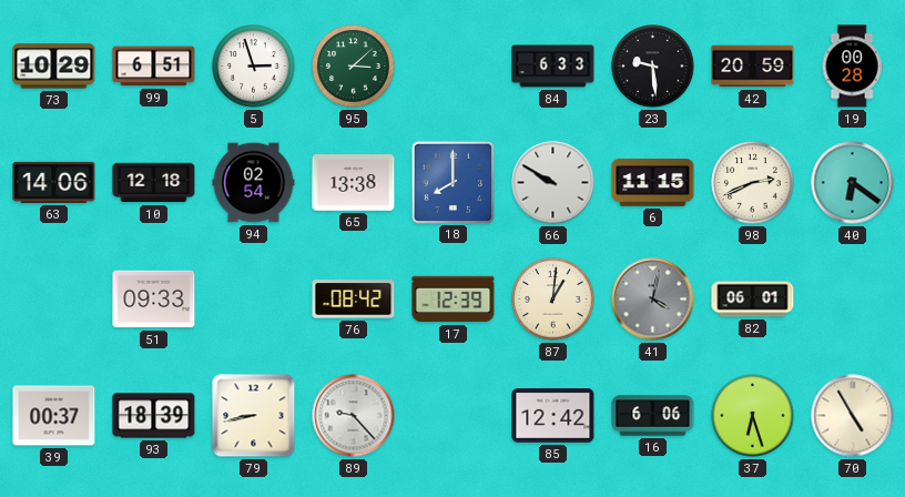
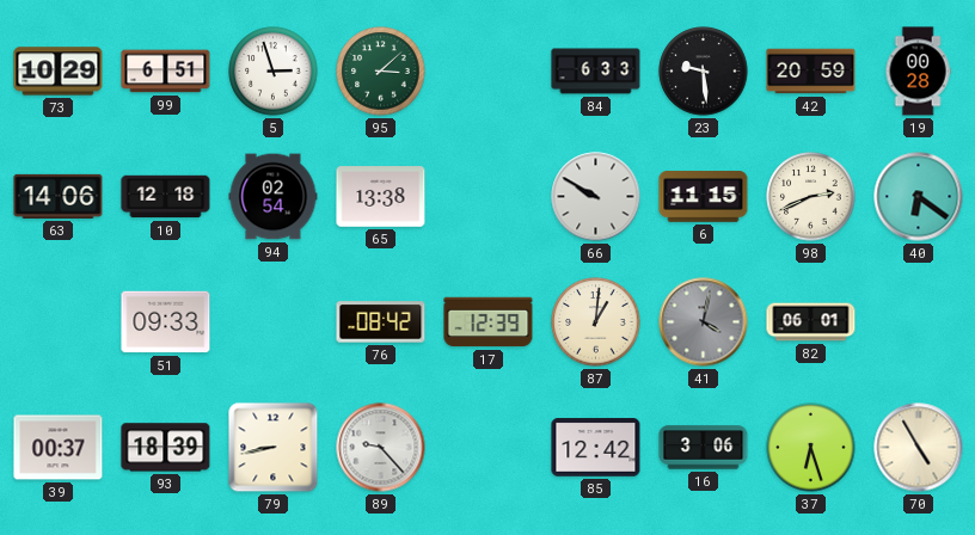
18: 8:00 -> none (452, 182)
16: 6:06 -> 3:06 (704, 448)
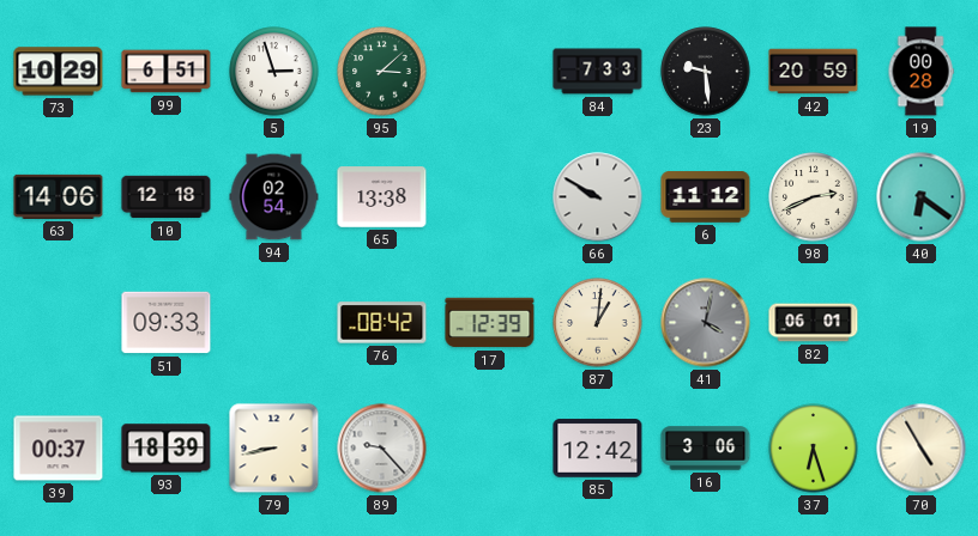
84: 6:33 -> 7:33 (598, 72)
6: 11:15 -> 11:12 (706, 197)
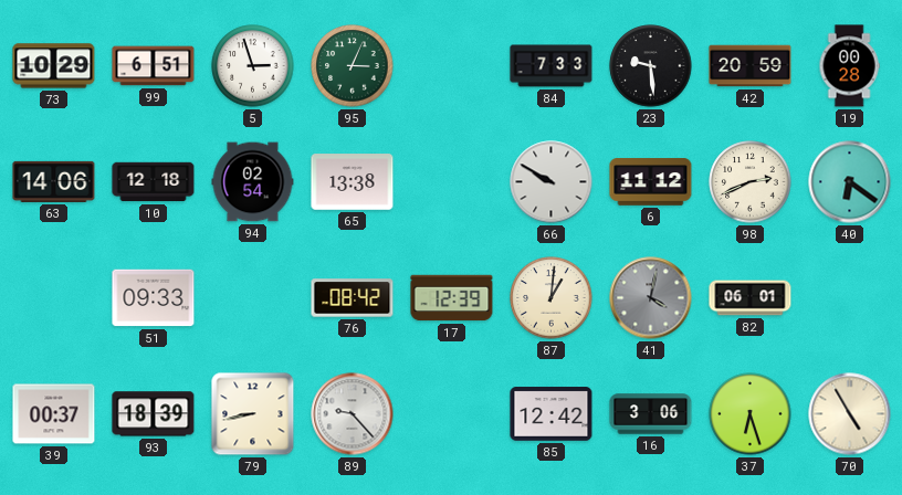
95: 3:08 -> 3:04 (353, 66)
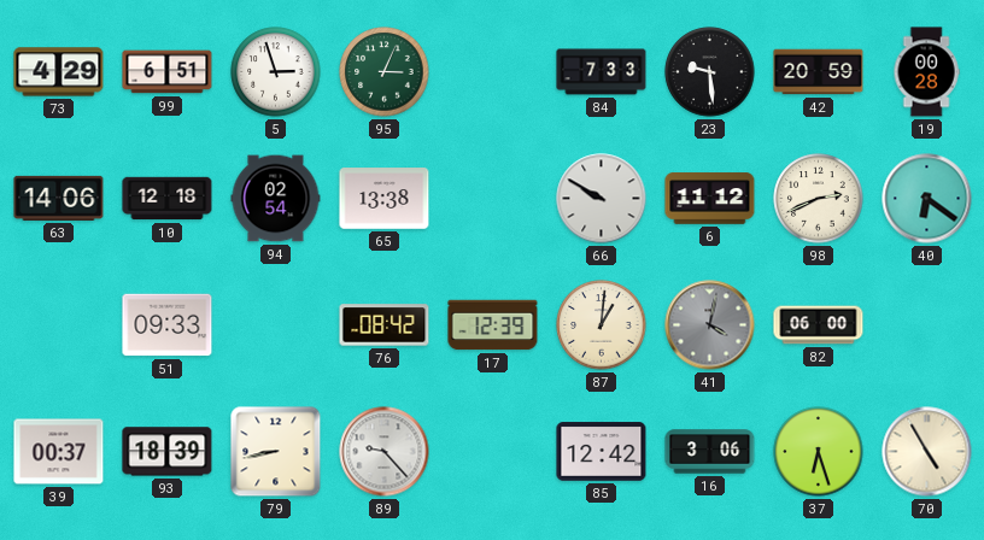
73: 10:29 -> 4:29 (59, 72)
82: 06:01 -> 06:00 (819, 325)
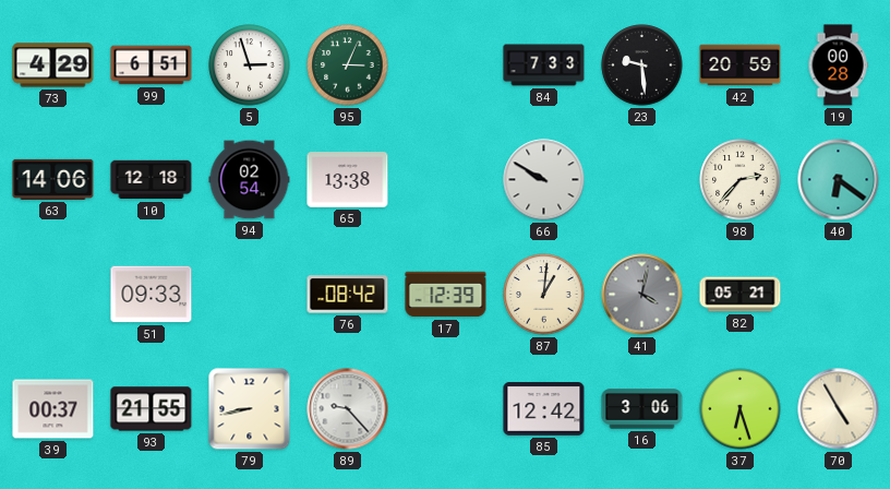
6: 11:12 -> none (710, 199)
98: 2:41 -> 2:37 (741, 180)
82: 06:00 -> 05:21 (741, 295)
93: 18:39 -> 21:55 (152, 409)
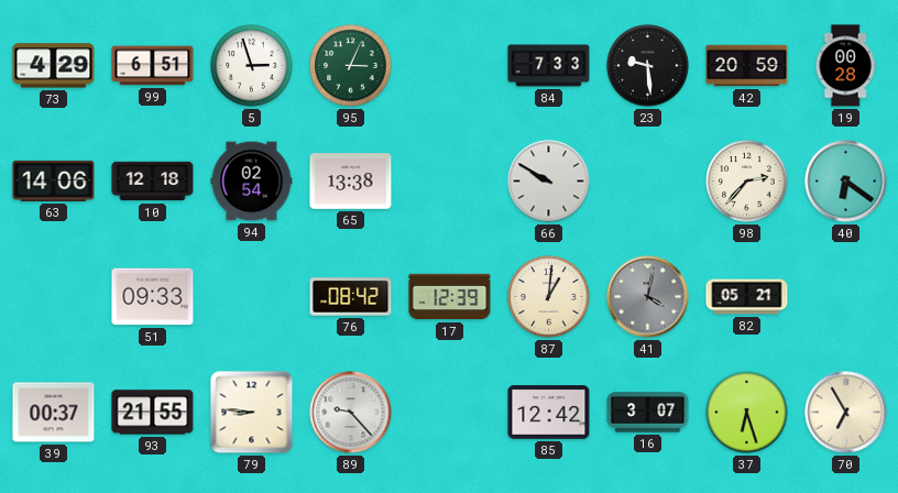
79: 8:43 -> 8:46 (252, 413)
16: 3:06 -> 3:07 (648, 413)
70: 4:55 -> 6:55 (846, 413)
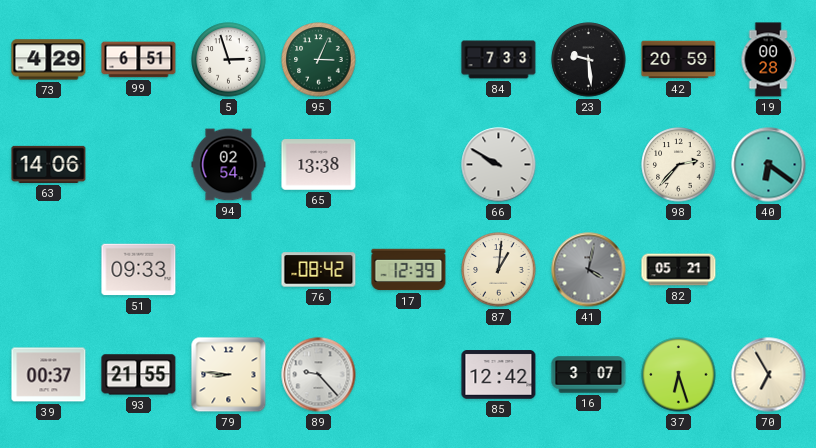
10: 12:18 -> none (153, 182)
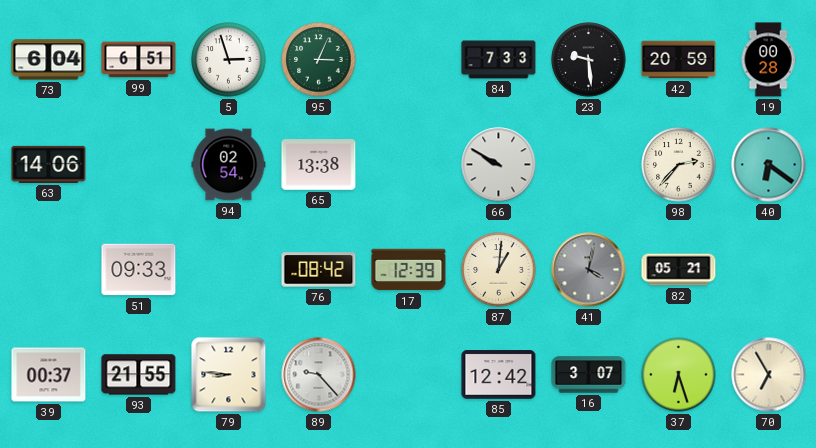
73: 4:29 -> 6:04 (49, 60)
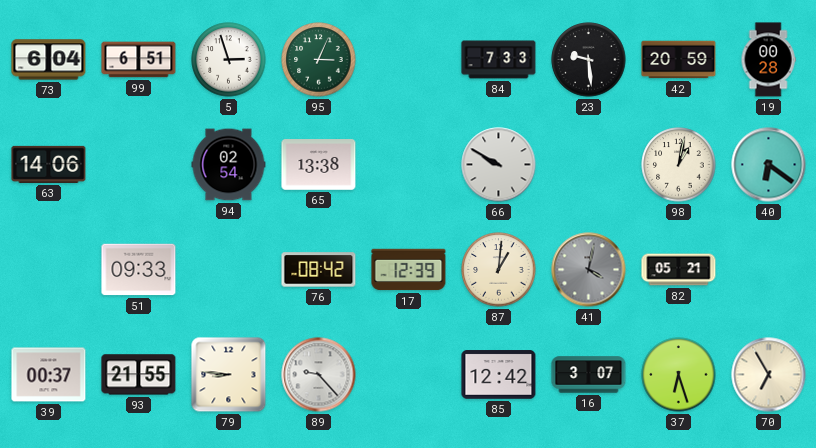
98: 2:37 -> 1:02 (679, 165)
